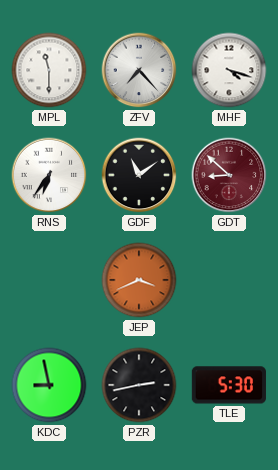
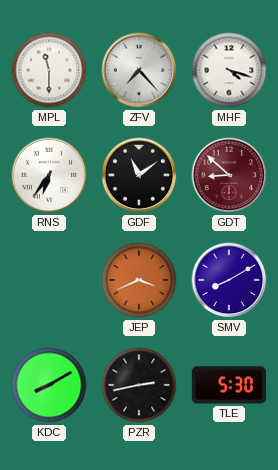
SMV: none -> 8:10 (229, 280)
KDC: 8:58 -> 8:10 (49, 385)
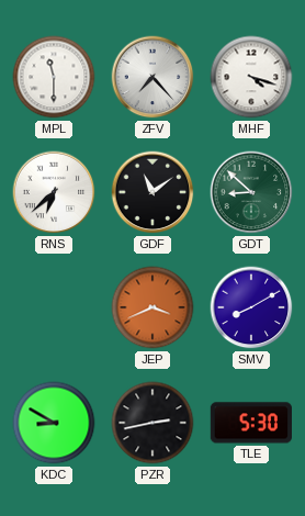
RNS: 6:36 -> 6:38 (54, 192)
GDT dial: burgundy -> green (251, 192)
KDC: 8:10 -> 8:50 (54, 423)
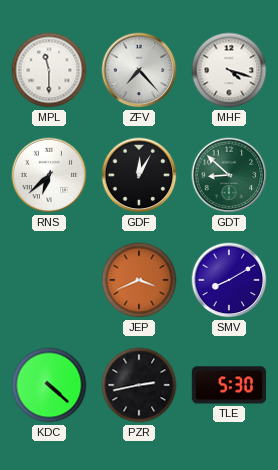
GDF: 11:09 -> 12:05 (139, 175)
KDC: 8:50 -> 4:22 (49, 385)
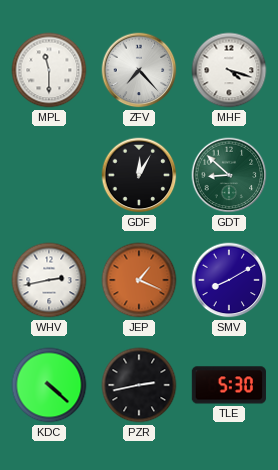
RNS: 6:38 -> none (49, 175)
WHV: none -> 2:43 (49, 280)
JEP: 3:41 -> 1:19 (139, 280)
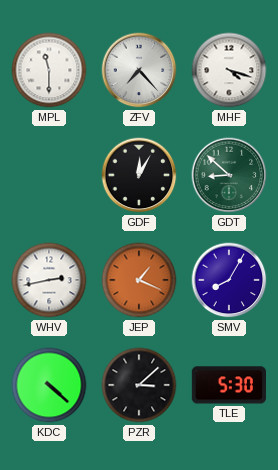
SMV: 8:10 -> 8:05 (229, 280)
PZR: 2:43 -> 3:08 (139, 385)
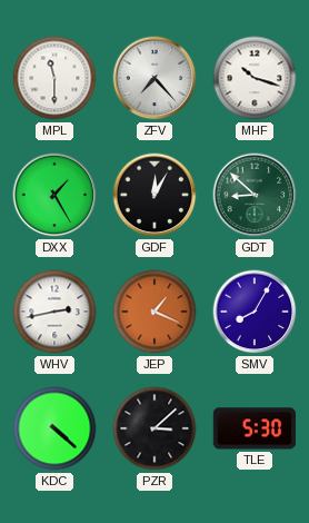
MHF: 4:18 -> 10:18 (255, 78)
DXX: none -> 1:25 (54, 195)
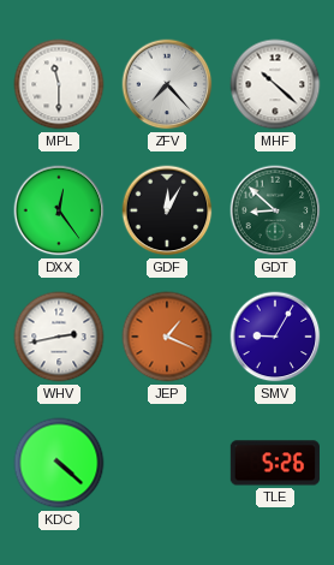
MHF: 10:18 -> 10:22 (275, 84)
DXX: 1:25 -> 12:24 (59, 210)
SMV: 8:05 -> 9:05 (275, 337)
PZR: 3:08 -> none (154, 428)
TLE: 5:30 -> 5:26 (275, 463)
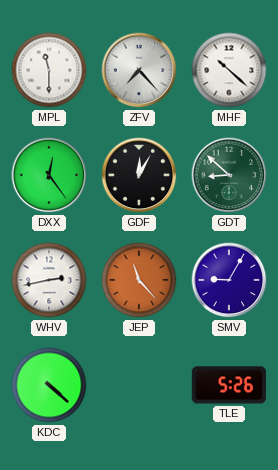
JEP: 1:19 -> 11:23 (139, 280)
